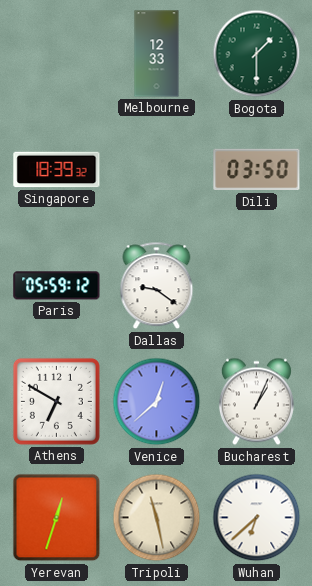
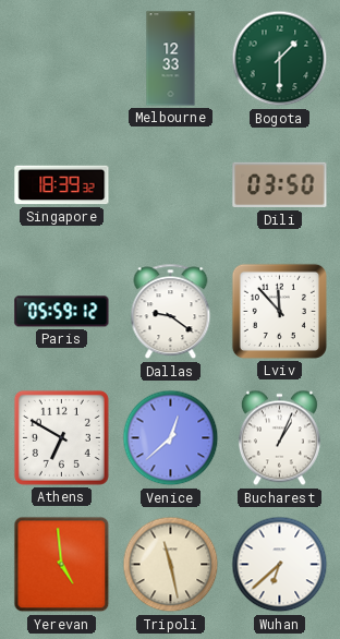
Lviv: none -> 11:53 (279, 311)
Yerevan: 12:33 -> 4:59 (62, 565)
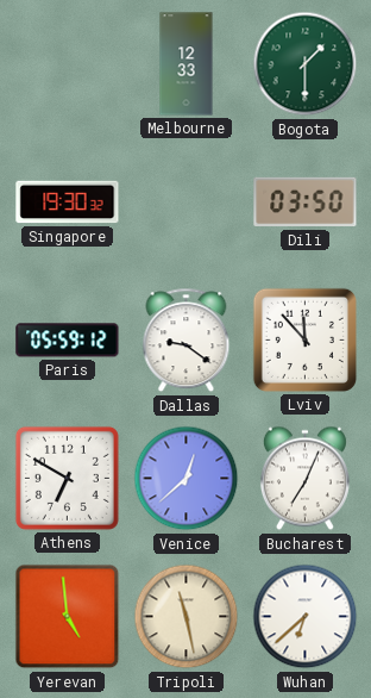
Singapore: 18:39 -> 19:30 (68, 202)
Bucharest: 1:04 -> 7:04 (304, 479)
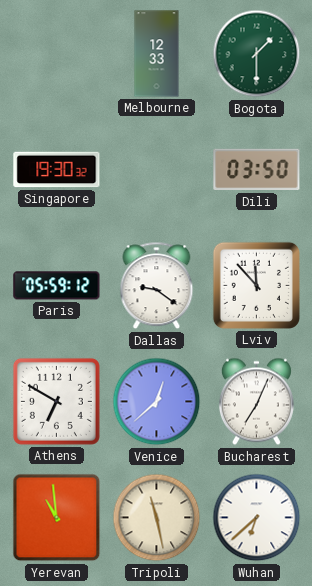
Yerevan: 4:59 -> 10:59 (57, 518)
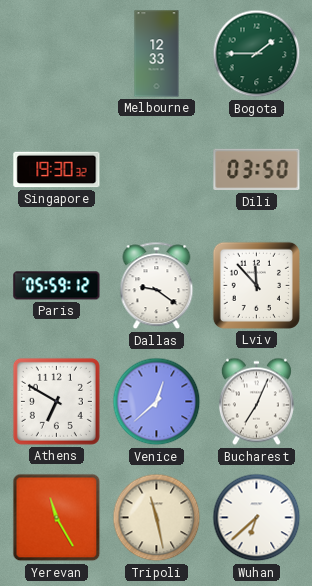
Bogota: 1:30 -> 1:45 (257, 54)
Yerevan: 10:59 -> 11:25 (57, 518)
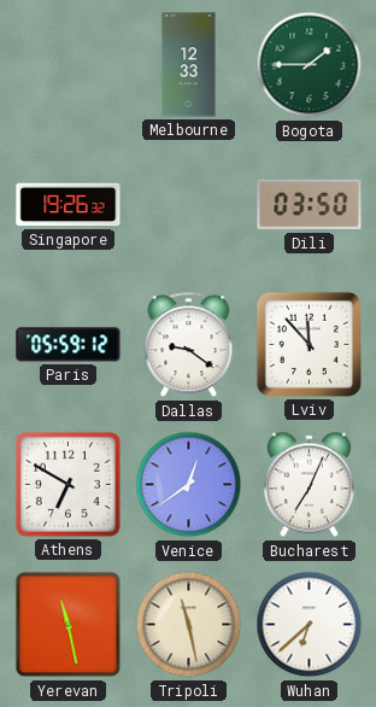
Singapore: 19:30 -> 19:26 (69, 205)
Venice: 12:38 -> 12:39 (189, 485)
Yerevan: 11:25 -> 11:28 (69, 625)
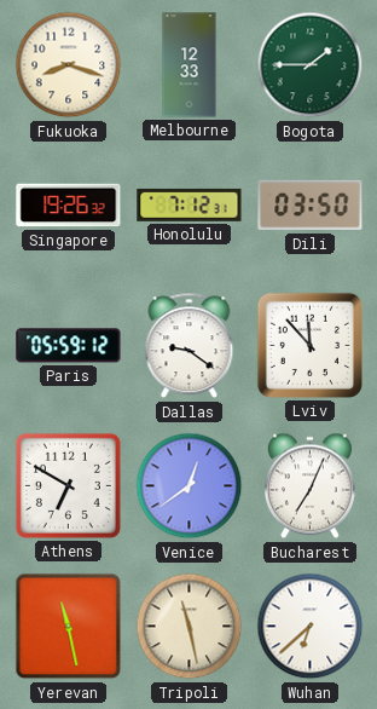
Fukuoka: none -> 8:18 (69, 65)
Honolulu: none -> 7:12 (190, 204)
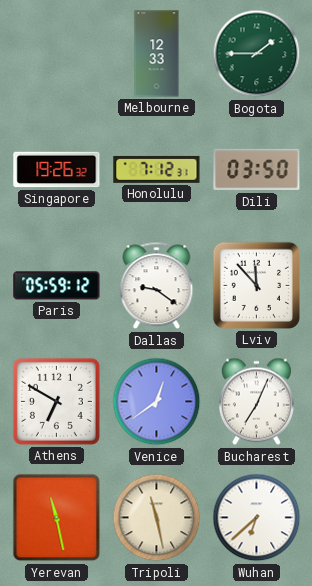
Fukuoka: 8:18 -> none (69, 65)
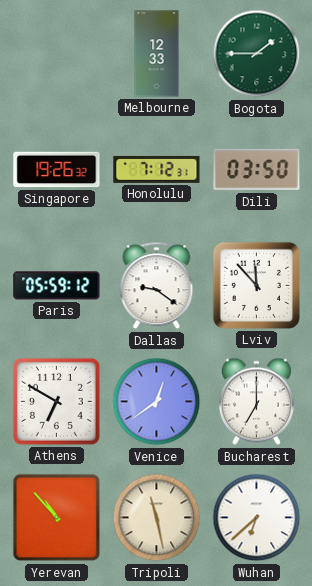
Bucharest: 7:04 -> 7:00 (256, 402)
Yerevan: 11:28 -> 10:53 (57, 518)
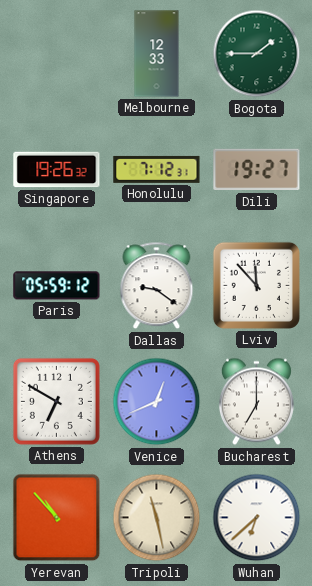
Dili: 03:50 -> 19:27 (257, 170)
Venice: 12:39 -> 12:41 (157, 402)
